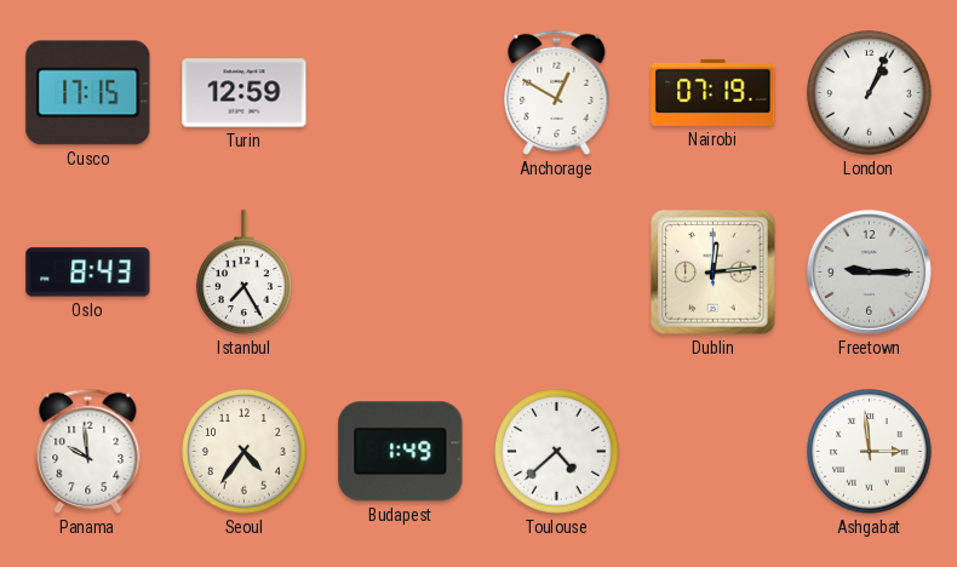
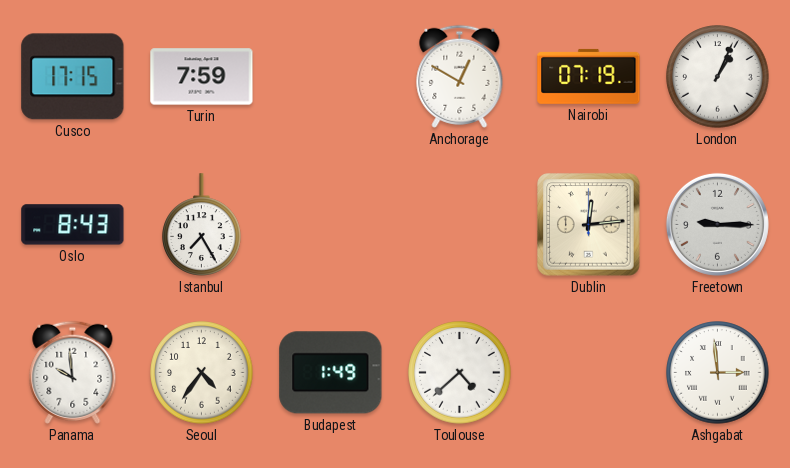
Turin: 12:59 -> 7:59 (202, 77)
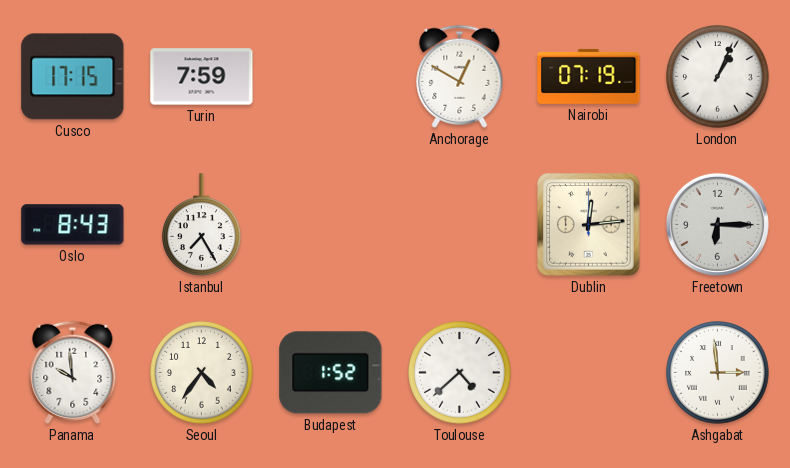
Freetown: 9:15 -> 6:15 (717, 224)
Budapest: 1:49 -> 1:52 (331, 373)
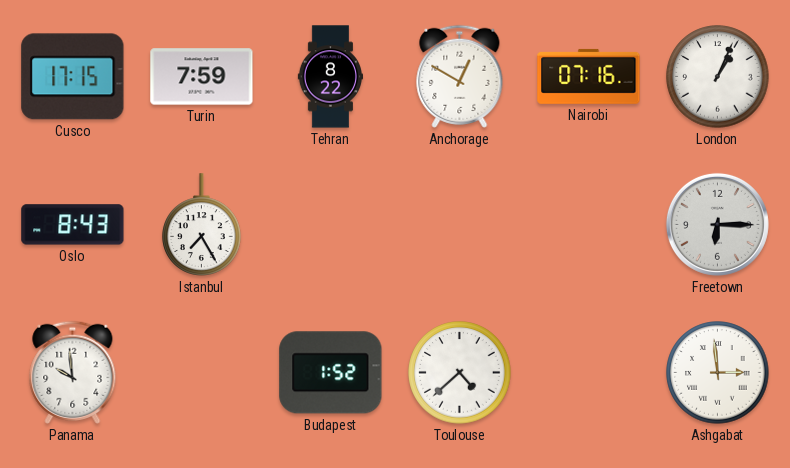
Tehran: none -> 8:22 (330, 77)
Nairobi: 07:19 -> 07:16 (589, 76)
Dublin: 12:14 -> none (589, 225)
Seoul: 4:36 -> none (202, 373)
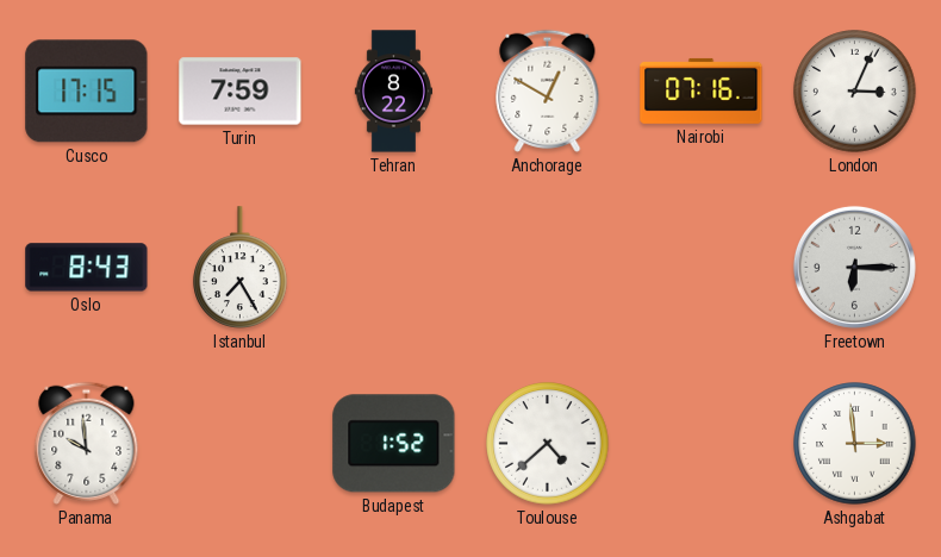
London: 1:04 -> 3:04 (855, 92)
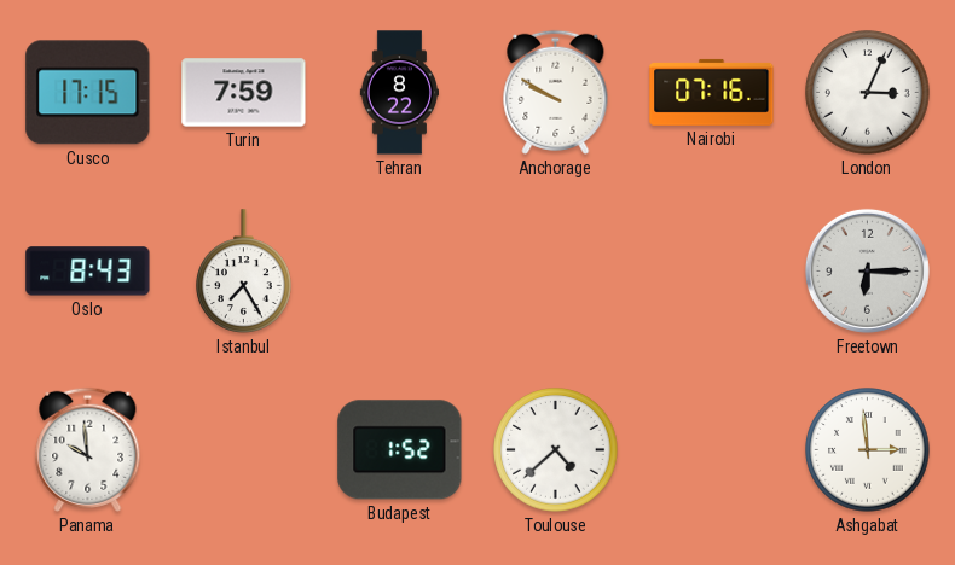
Anchorage: 12:50 -> 9:50 (556, 92)
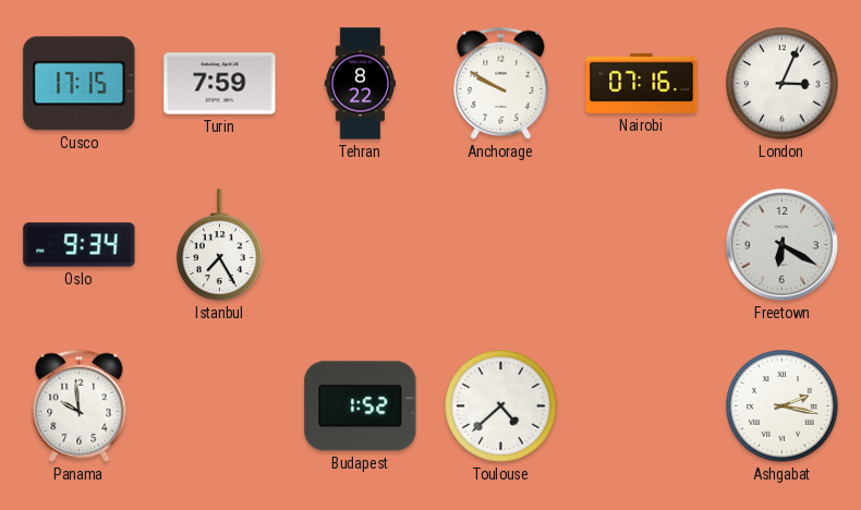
Oslo: 8:43 -> 9:34 (80, 245)
Freetown: 6:15 -> 6:20 (781, 244)
Ashgabat: 2:59 -> 2:17 (783, 406)
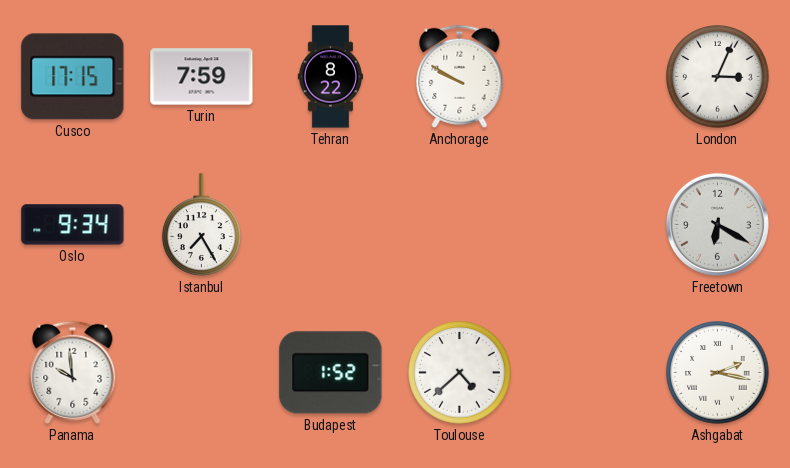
Nairobi: 07:16 -> none (642, 83)
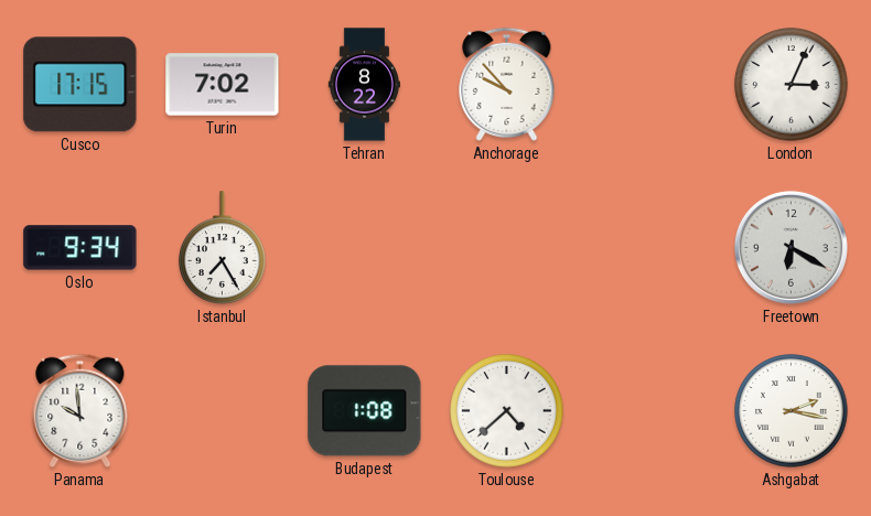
Turin: 7:59 -> 7:02 (223, 85)
Anchorage: 9:50 -> 9:53 (507, 84)
Budapest: 1:52 -> 1:08 (365, 411)
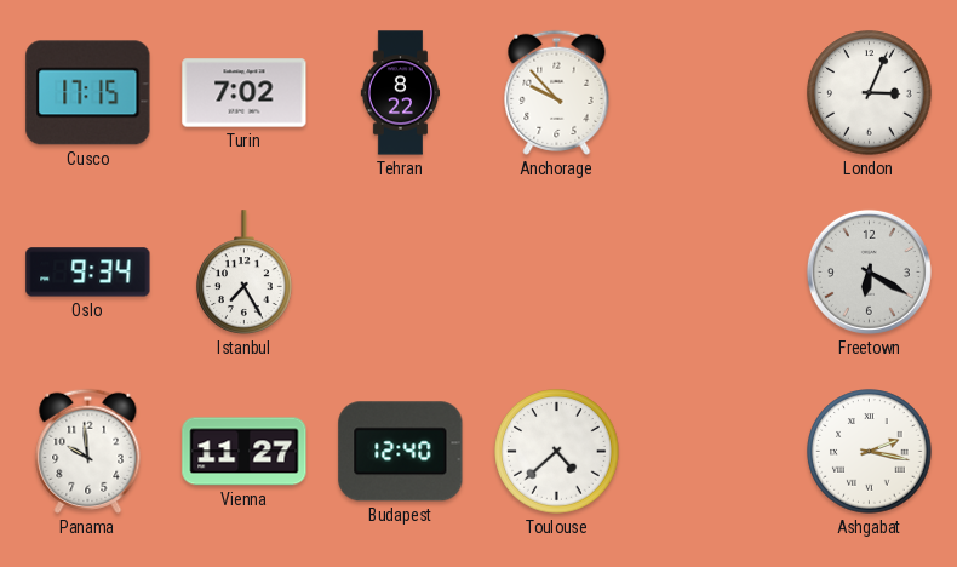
Vienna: none -> 11:27 (245, 452)
Budapest: 1:08 -> 12:40 (401, 452)
